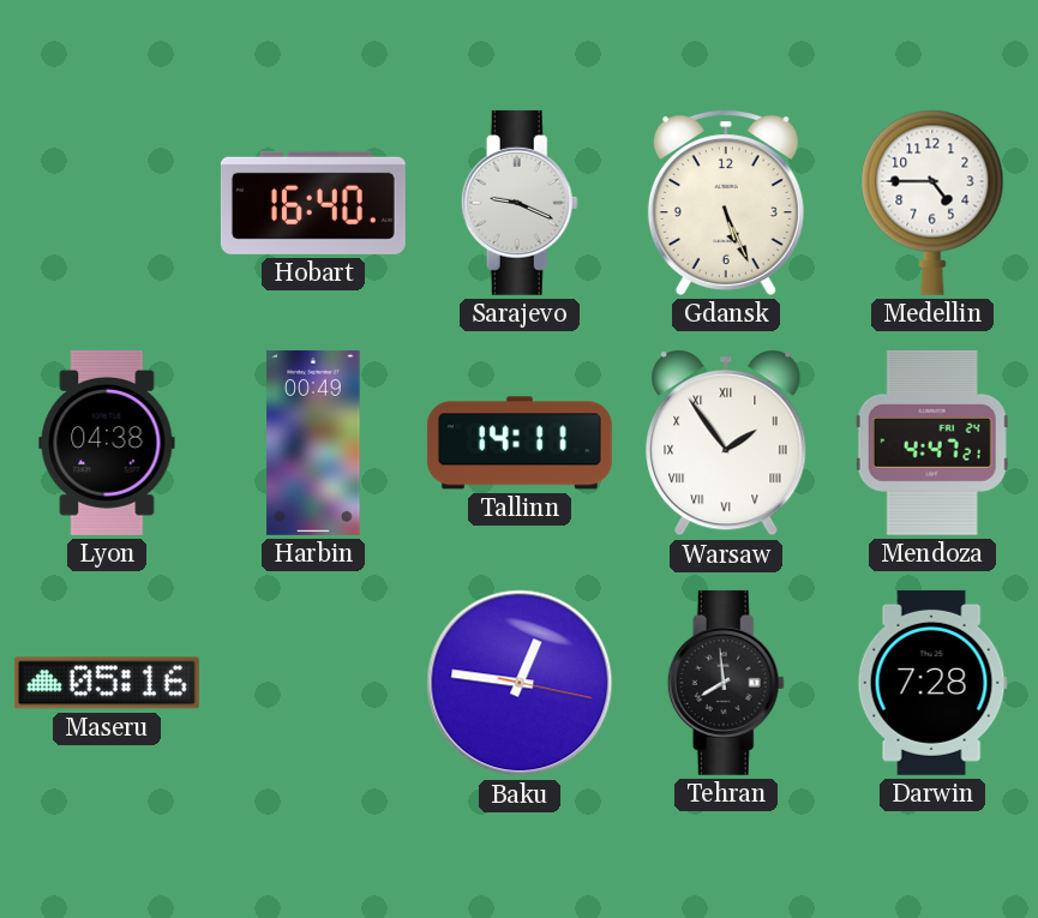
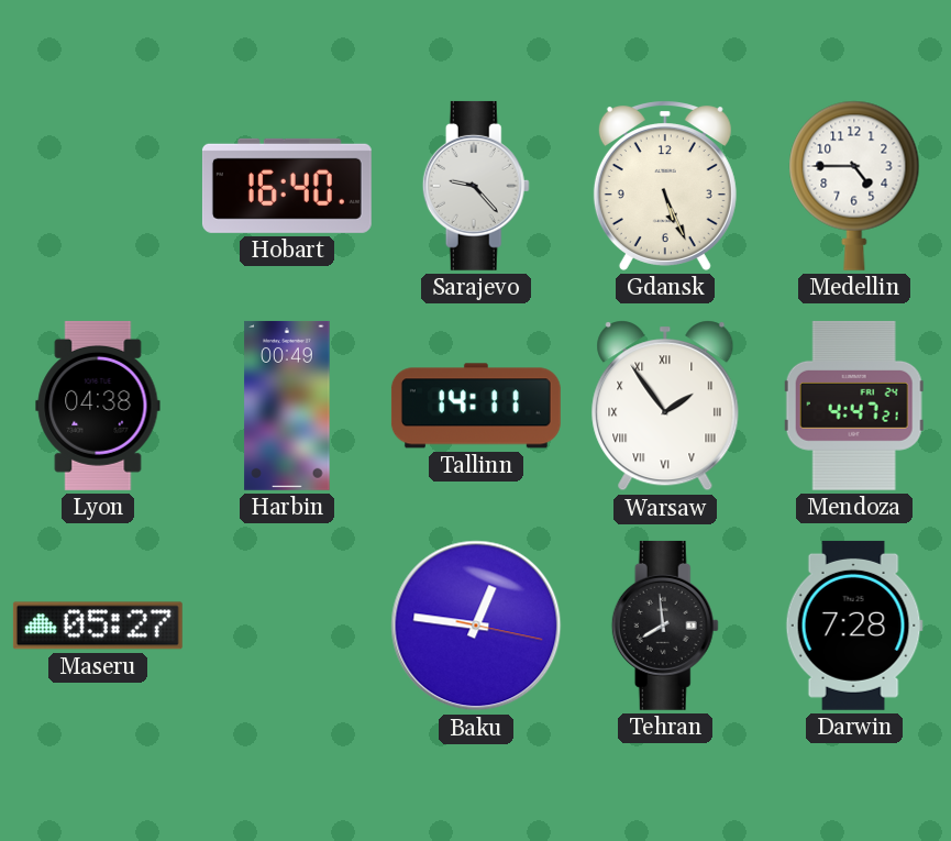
Sarajevo: 9:19 -> 9:23 (476, 186)
Maseru: 05:16 -> 05:27 (98, 626)
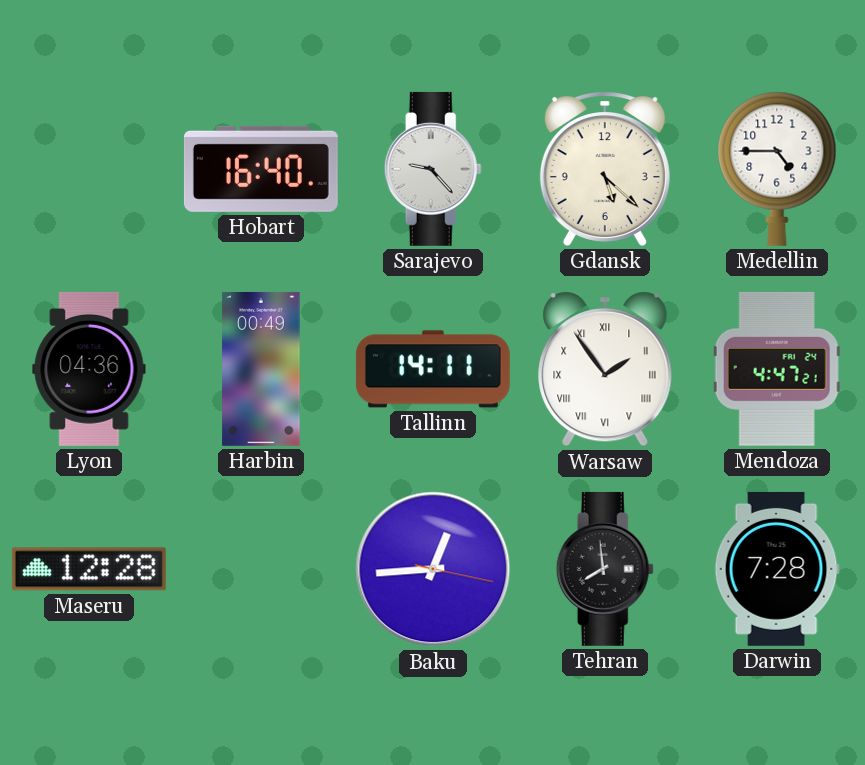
Gdansk: 5:26 -> 5:22 (605, 169)
Lyon: 04:38 -> 04:36 (89, 369)
Maseru: 05:27 -> 12:28 (89, 569)
Baku: 12:46 -> 12:44 (433, 569)
